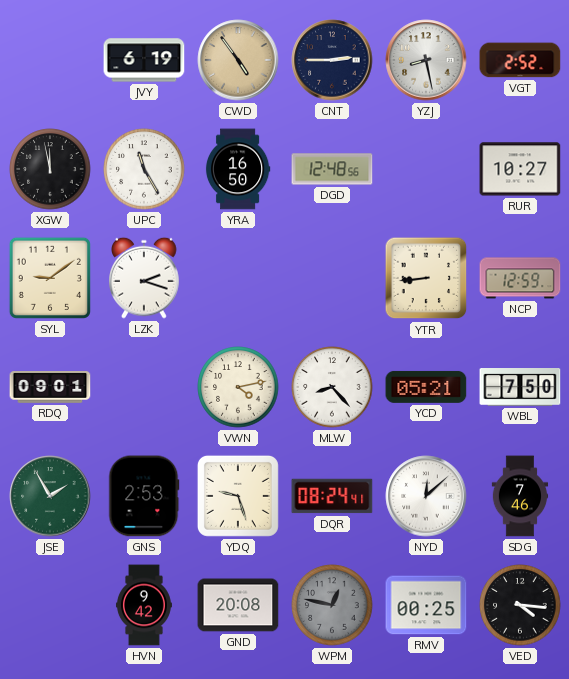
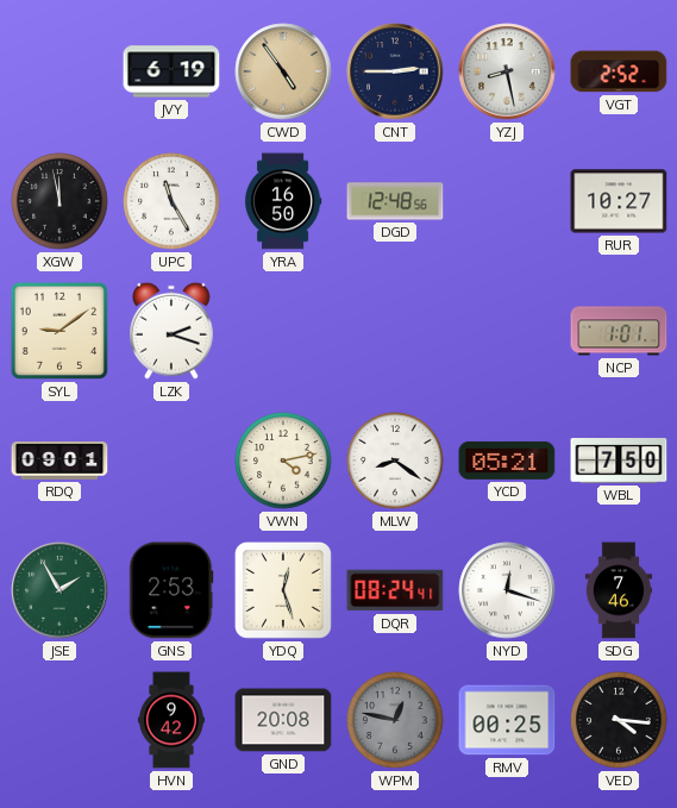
YTR: 8:44 -> none (426, 278)
NCP: 12:59 -> 1:01 (619, 331)
MLW: 8:23 -> 8:21 (395, 461)
YDQ: 9:27 -> 12:27 (283, 590)
NYD: 12:08 -> 12:18 (507, 590)
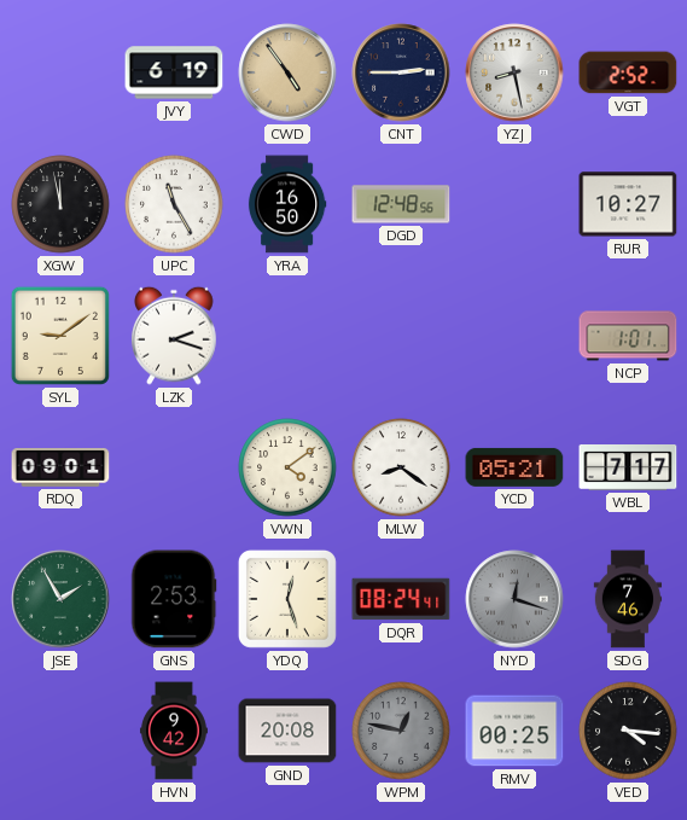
VWN: 4:13 -> 4:09 (287, 467)
WBL: 7:50 -> 7:17 (628, 469)
NYD dial: white -> grey (514, 599)
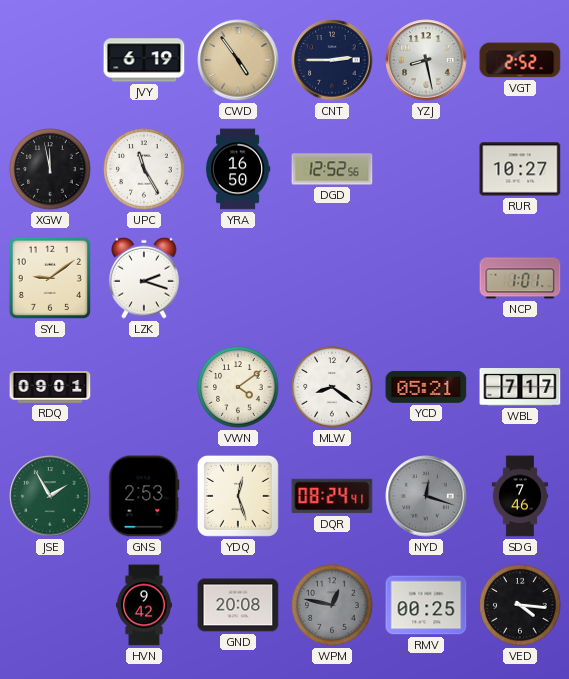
DGD: 12:48 -> 12:52 (332, 169)
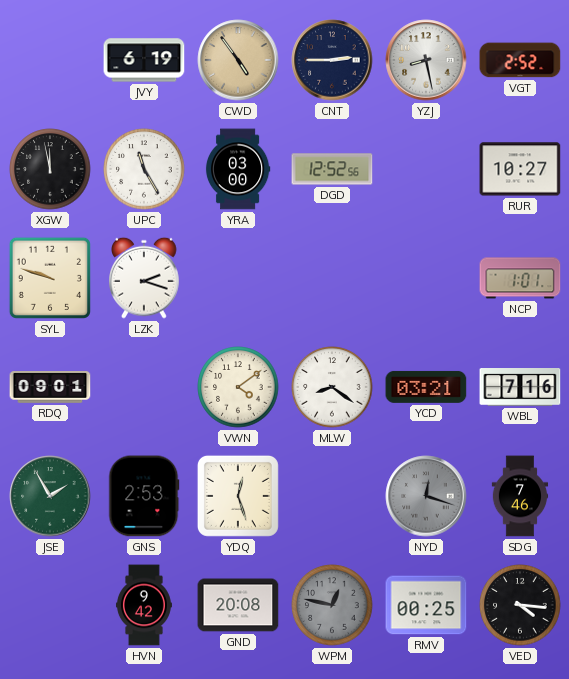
YRA: 16:50 -> 03:00 (238, 169)
SYL: 9:09 -> 9:48 (50, 278)
YCD: 05:21 -> 03:21 (426, 387)
WBL: 7:17 -> 7:16 (520, 388)
DQR: 08:24 -> none (332, 496)
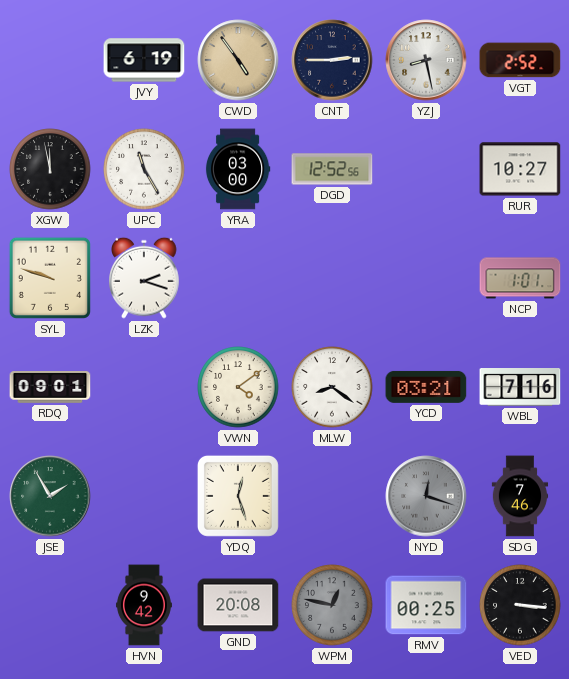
GNS: 2:53 -> none (144, 496)
VED: 4:16 -> 3:16 (520, 605)
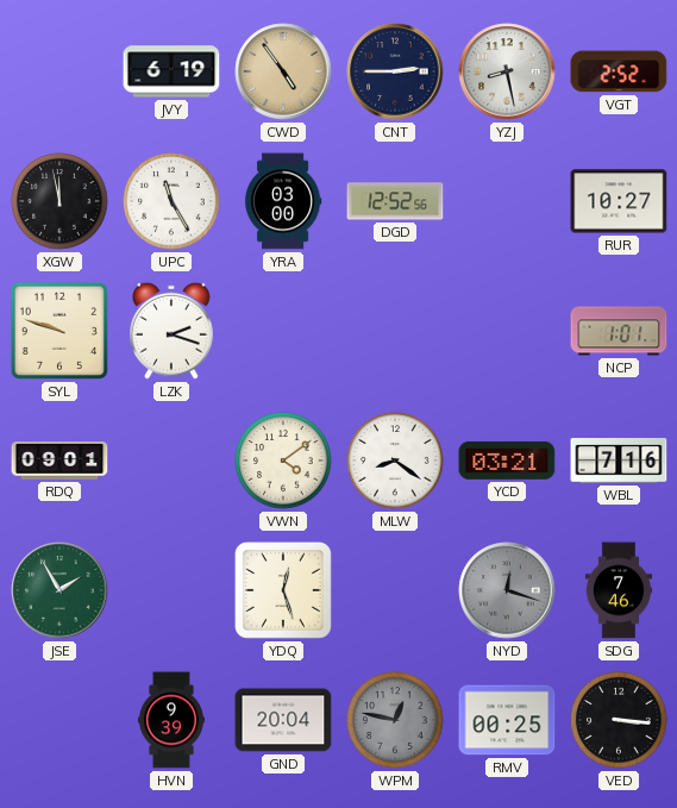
HVN: 9:42 -> 9:39 (171, 720)
GND: 20:08 -> 20:04 (283, 720)
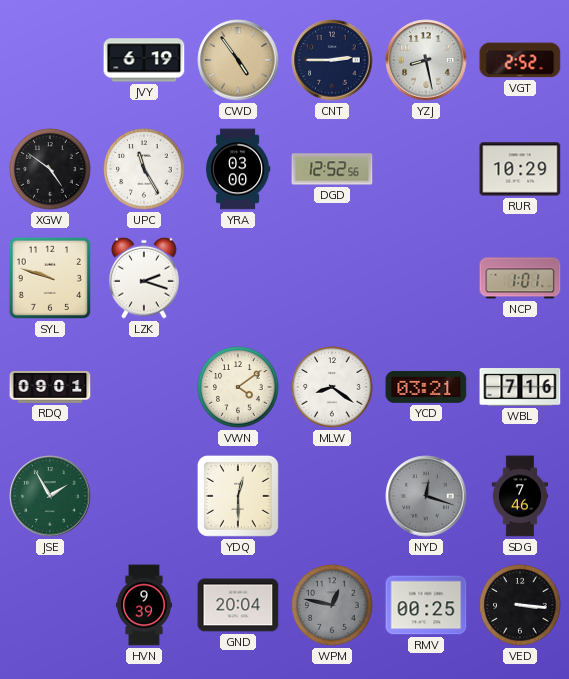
XGW: 11:58 -> 4:51 (50, 169)
RUR: 10:27 -> 10:29 (520, 169)
YDQ: 12:27 -> 12:30 (238, 496)
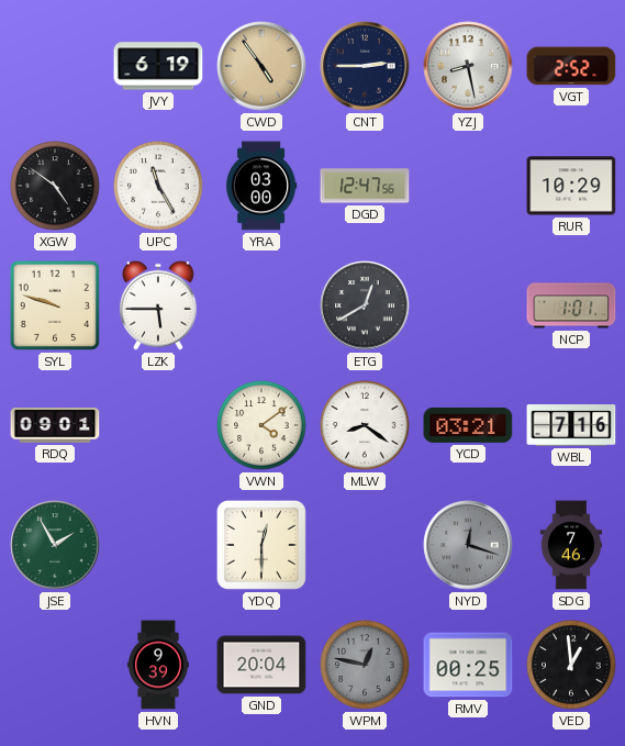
DGD: 12:52 -> 12:47 (365, 186)
LZK: 2:18 -> 5:45 (158, 305)
ETG: none -> 12:40 (365, 305)
VED: 3:16 -> 12:59 (571, 665)
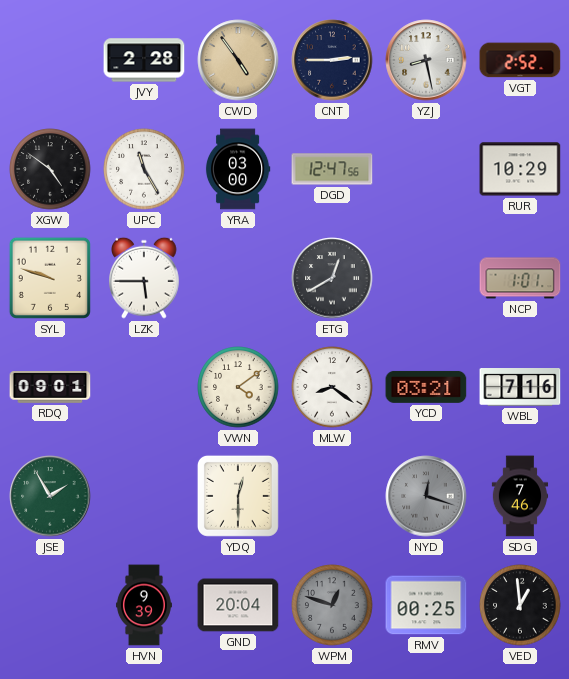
JVY: 6:19 -> 2:28 (144, 60)
WPM: 12:47 -> 12:48 (332, 605)
